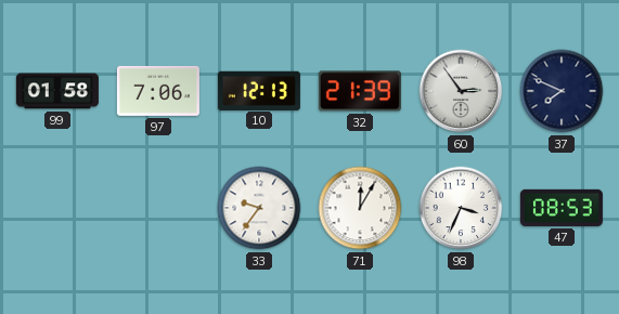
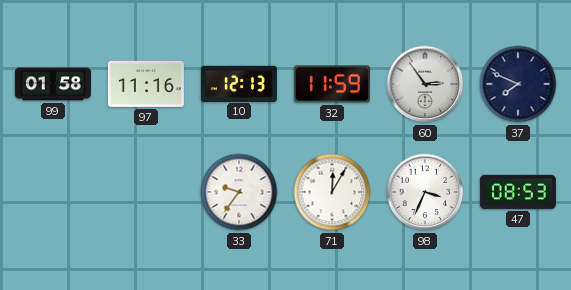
97: 7:06 -> 11:16 (146, 84)
32: 21:39 -> 11:59 (332, 84)
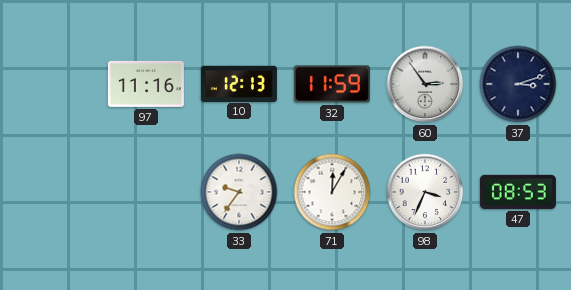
99: 01:58 -> none (53, 84)
37: 7:49 -> 3:12 (518, 84)
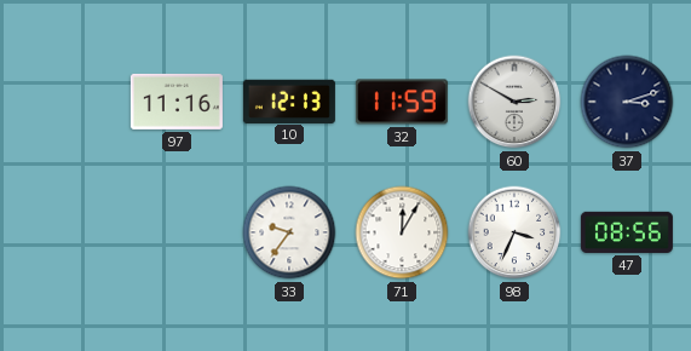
60: 2:54 -> 2:50 (514, 102)
47: 08:53 -> 08:56 (627, 232)
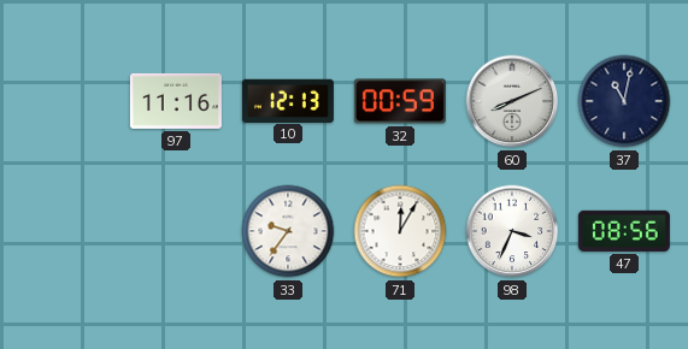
32: 11:59 -> 00:59 (400, 101)
60: 2:50 -> 8:11 (512, 101)
37: 3:12 -> 11:02 (624, 101)
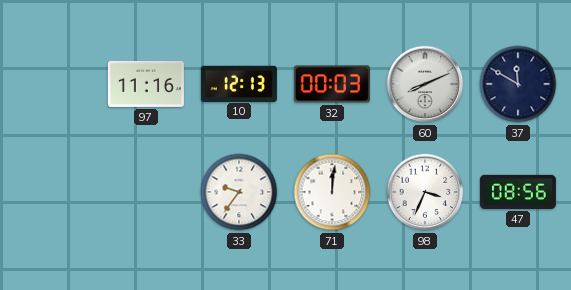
32: 00:59 -> 00:03 (332, 84)
37: 11:02 -> 11:50 (518, 84)
71: 12:05 -> 12:01 (332, 192)
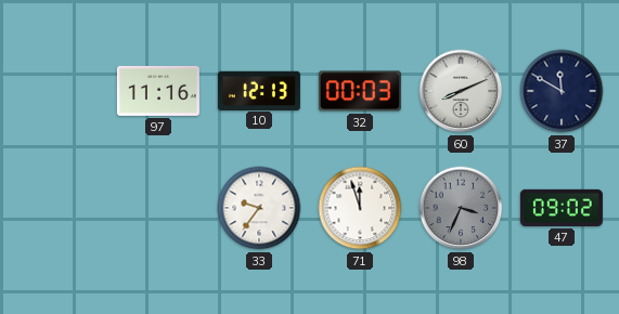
71: 12:01 -> 11:57 (360, 208)
98 dial: white -> grey (461, 208)
47: 08:56 -> 09:02 (562, 208)
